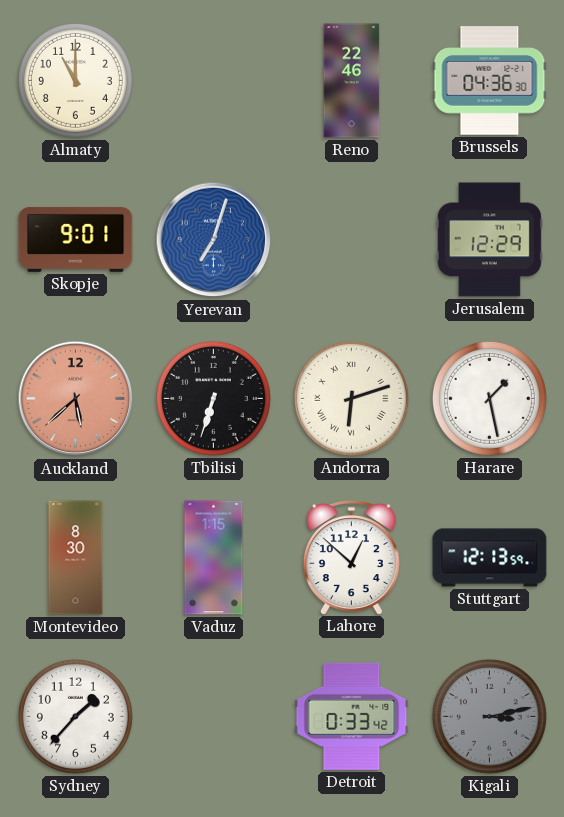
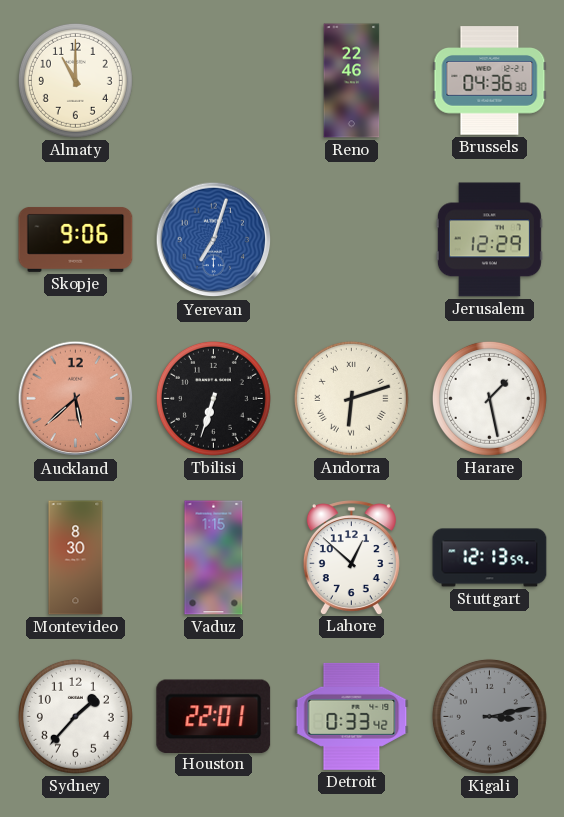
Skopje: 9:01 -> 9:06 (76, 239)
Houston: none -> 22:01 (214, 716)
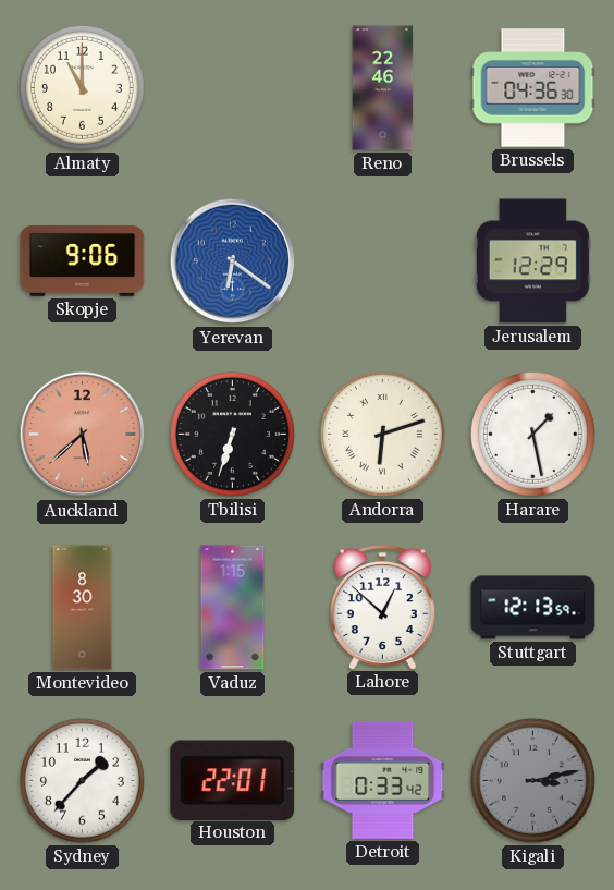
Yerevan: 7:03 -> 6:21 (233, 261)
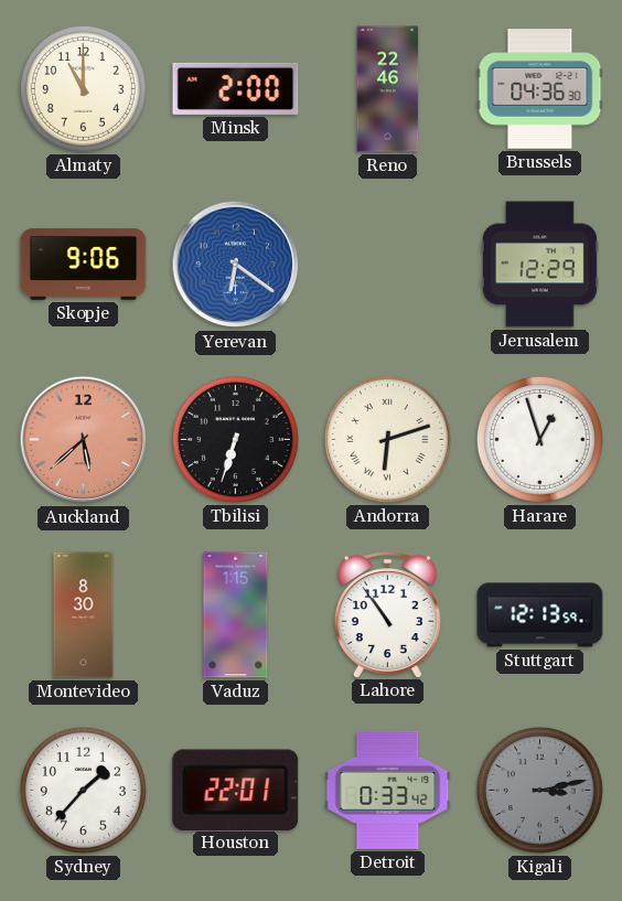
Minsk: none -> 2:00 (236, 88)
Harare: 1:28 -> 12:57 (539, 439)
Lahore: 12:52 -> 10:54 (387, 614)
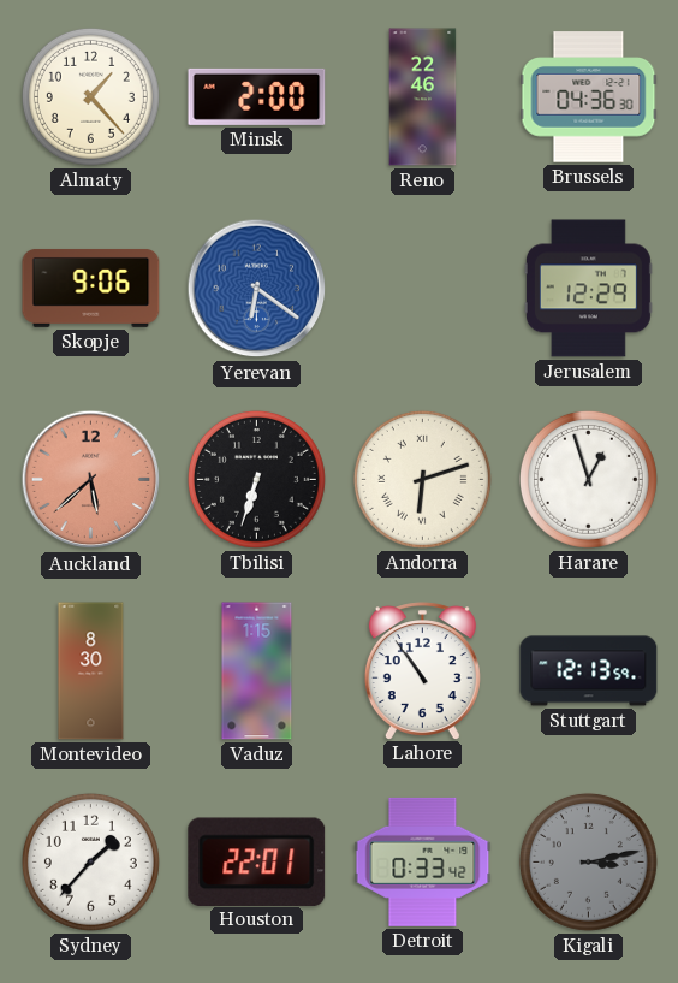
Almaty: 11:00 -> 1:23 (90, 96)
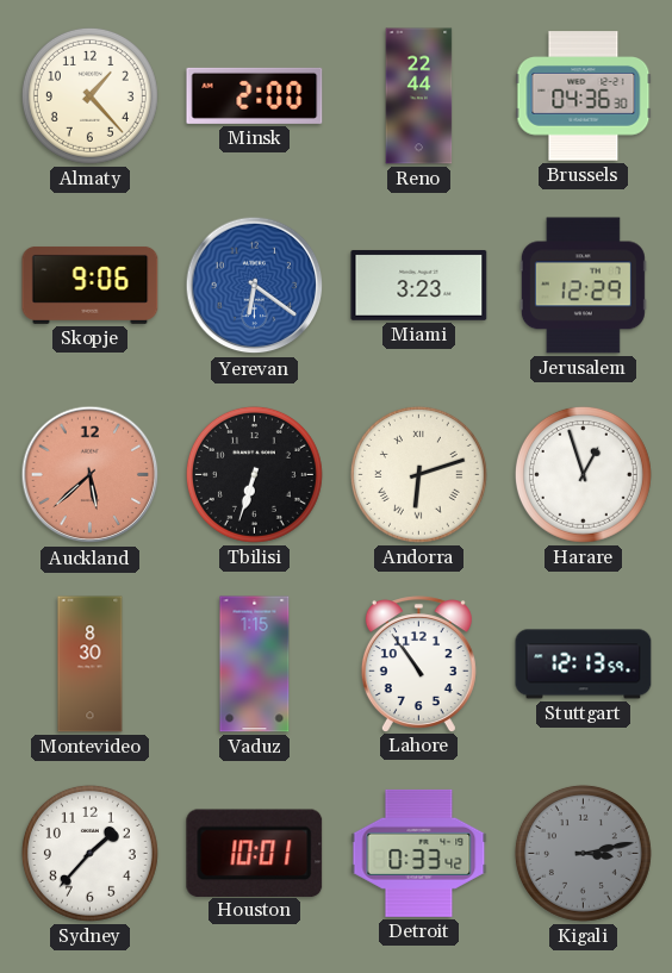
Reno: 22:46 -> 22:44 (419, 96)
Miami: none -> 3:23 (419, 286)
Houston: 22:01 -> 10:01 (255, 853)
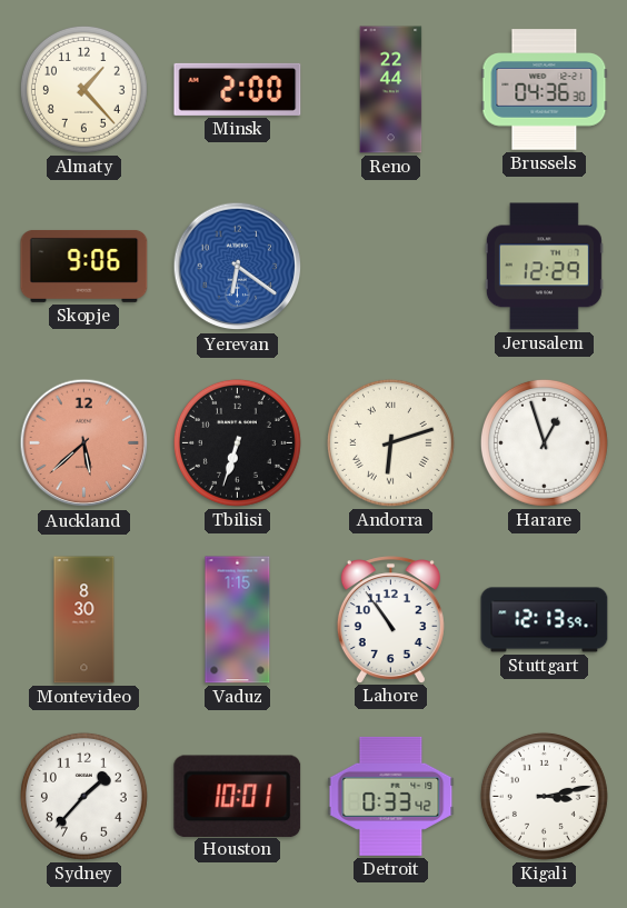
Miami: 3:23 -> none (419, 286)
Kigali dial: grey -> white (544, 796)
